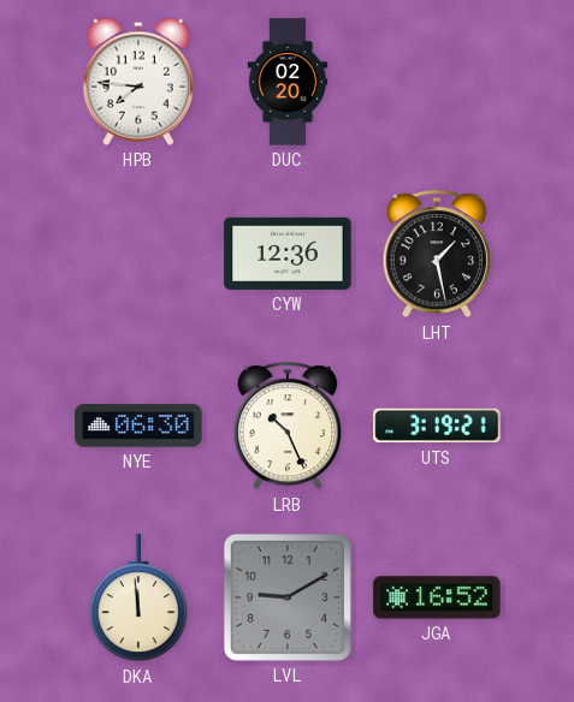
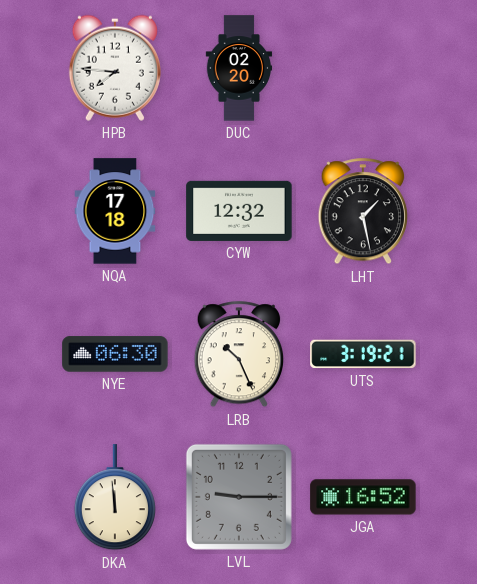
NQA: none -> 17:18 (115, 211)
CYW: 12:36 -> 12:32 (239, 211)
LVL: 9:10 -> 9:15 (239, 497)
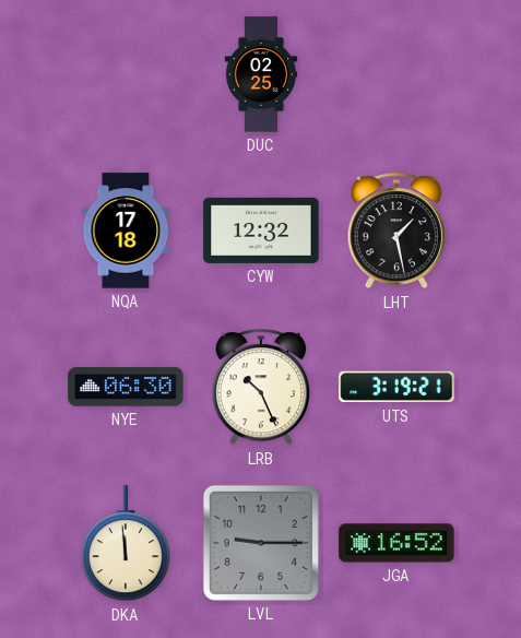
HPB: 7:46 -> none (115, 68)
DUC: 02:20 -> 02:25 (261, 74)
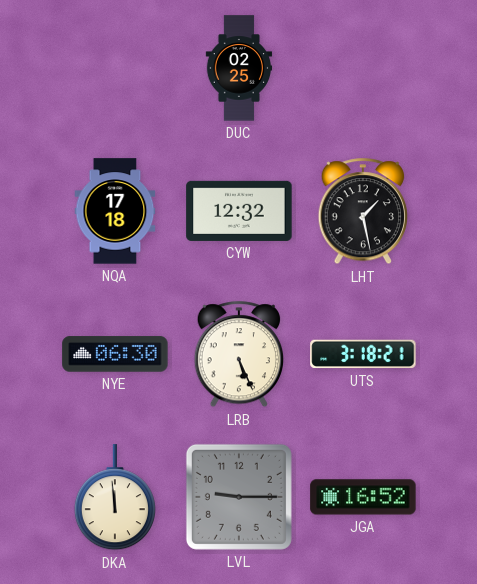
LRB: 10:26 -> 5:26 (238, 355)
UTS: 3:19 -> 3:18 (363, 354)
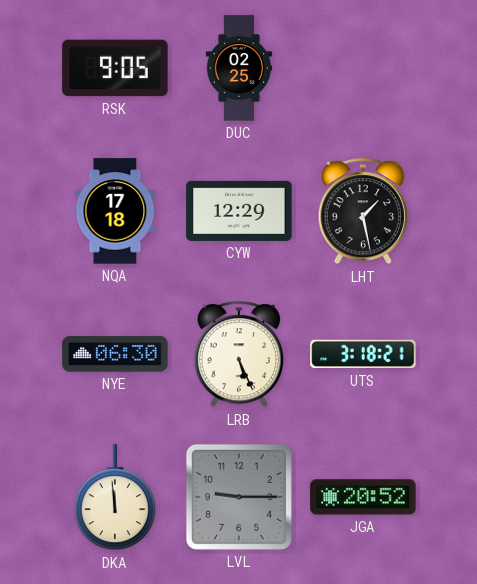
RSK: none -> 9:05 (115, 68)
CYW: 12:32 -> 12:29 (239, 211)
JGA: 16:52 -> 20:52 (363, 497)
